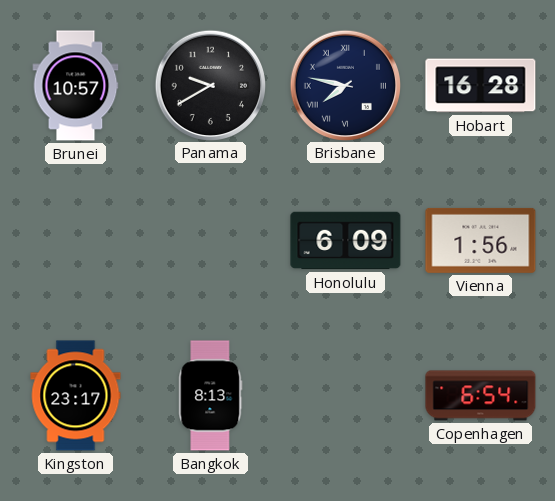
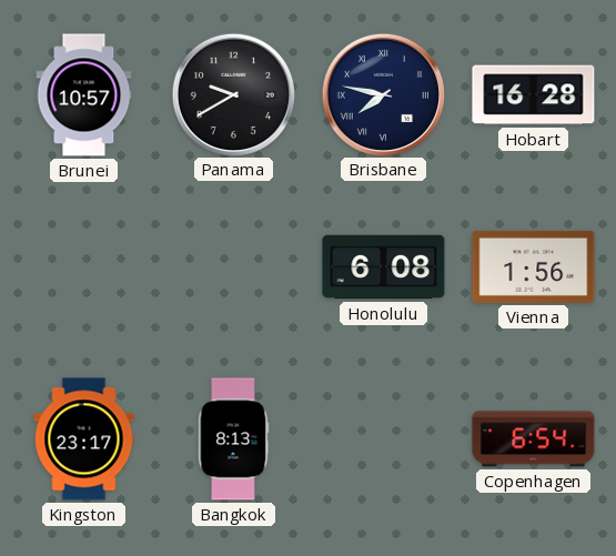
Honolulu: 6:09 -> 6:08 (384, 267)
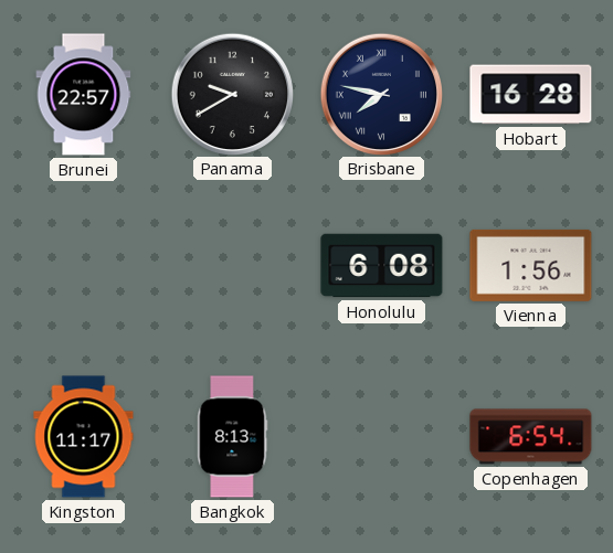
Brunei: 10:57 -> 22:57 (84, 95)
Kingston: 23:17 -> 11:17 (84, 437)
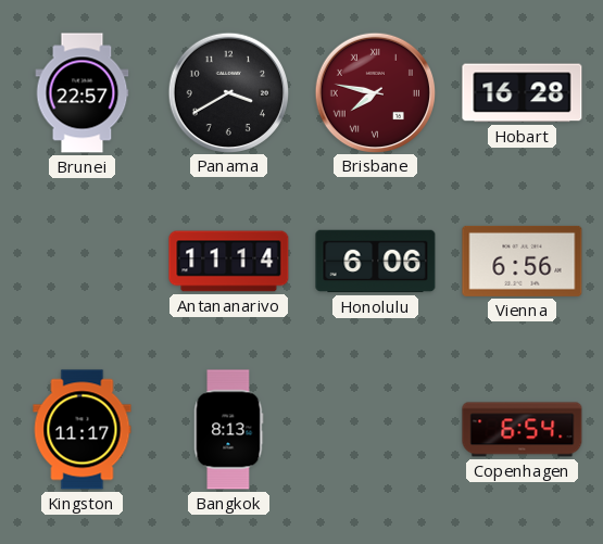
Panama: 9:40 -> 3:40 (228, 92)
Brisbane dial: navy -> burgundy (375, 92)
Antananarivo: none -> 11:14 (229, 262)
Honolulu: 6:08 -> 6:06 (376, 262)
Vienna: 1:56 -> 6:56 (523, 261)
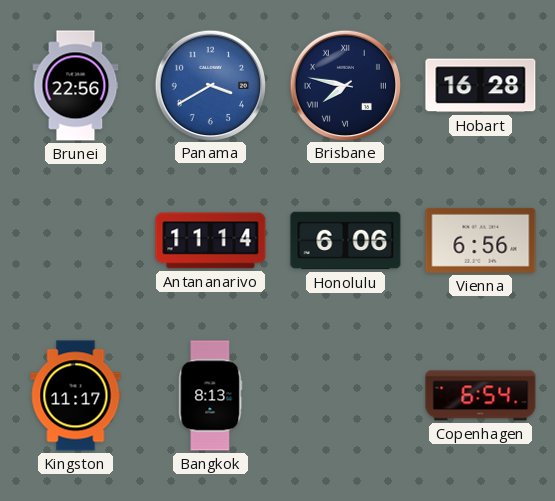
Brunei: 22:57 -> 22:56 (76, 86)
Panama dial: black -> blue (210, 85)
Brisbane dial: burgundy -> navy (345, 85)
